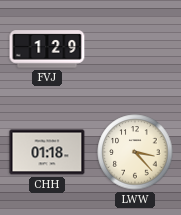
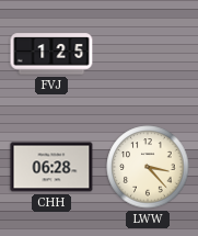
FVJ: 1:29 -> 1:25 (51, 54)
CHH: 01:18 -> 06:28 (51, 167)
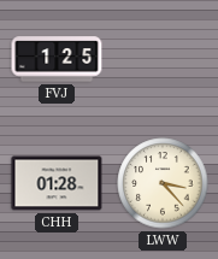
CHH: 06:28 -> 01:28 (57, 183)
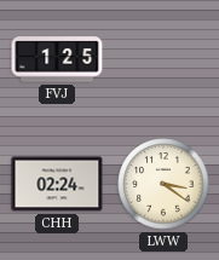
CHH: 01:28 -> 02:24 (57, 184)
LWW: 3:23 -> 3:21 (163, 184)
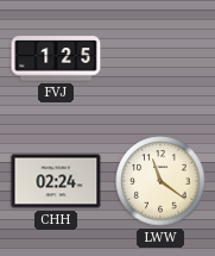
LWW: 3:21 -> 11:21 (160, 181)
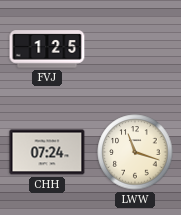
CHH: 02:24 -> 07:24 (47, 152)
LWW: 11:21 -> 11:18 (135, 152)
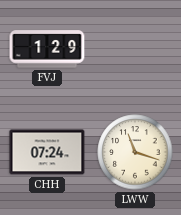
FVJ: 1:25 -> 1:29 (47, 49)
